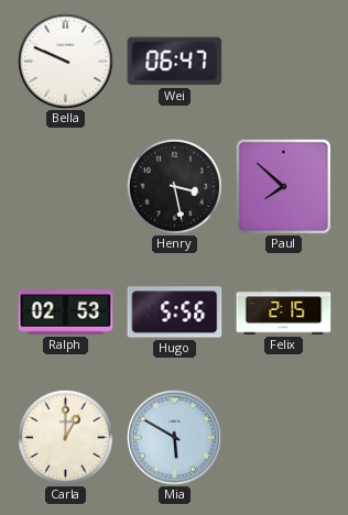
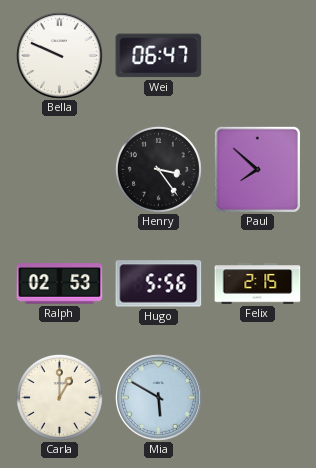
Henry: 3:28 -> 3:24 (158, 169)
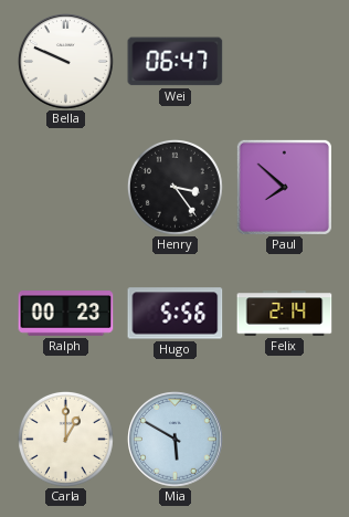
Ralph: 02:53 -> 00:23 (66, 314)
Felix: 2:15 -> 2:14 (285, 314)
